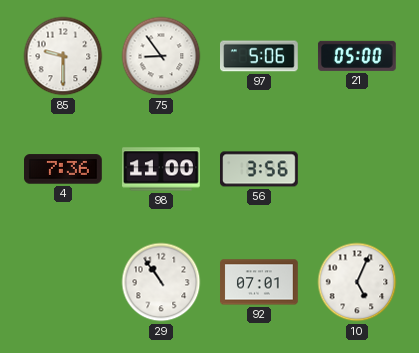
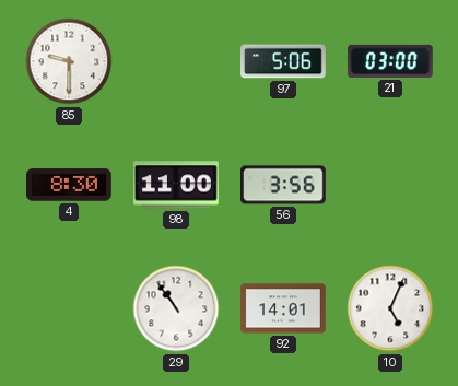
75: 8:54 -> none (161, 56)
21: 05:00 -> 03:00 (390, 61)
4: 7:36 -> 8:30 (70, 185)
92: 07:01 -> 14:01 (283, 308)
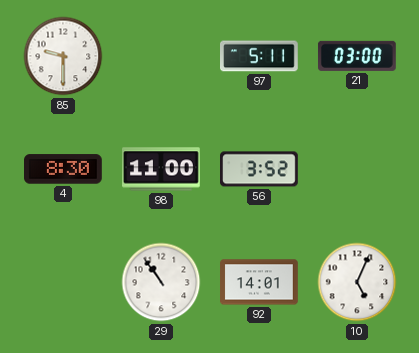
97: 5:06 -> 5:11 (260, 56)
56: 3:56 -> 3:52 (260, 169)
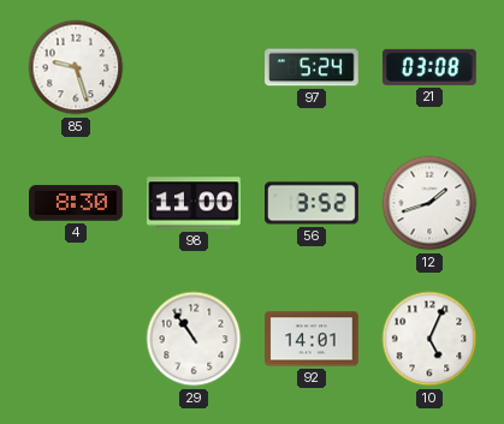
85: 9:30 -> 9:27 (76, 67)
97: 5:11 -> 5:24 (313, 67)
21: 03:00 -> 03:08 (429, 67)
12: none -> 1:42 (429, 203)
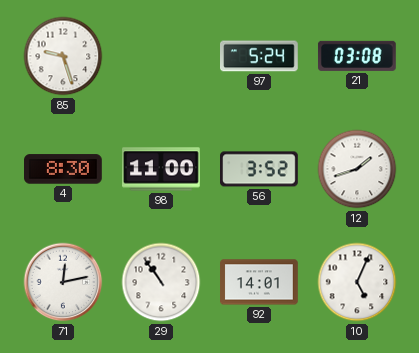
71: none -> 12:13 (63, 282)
